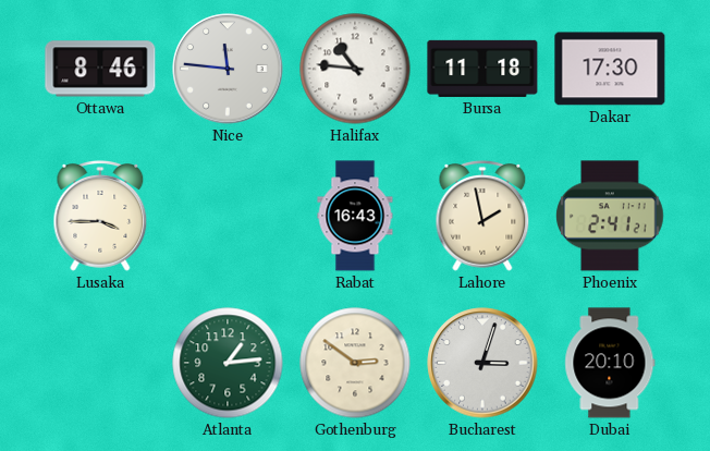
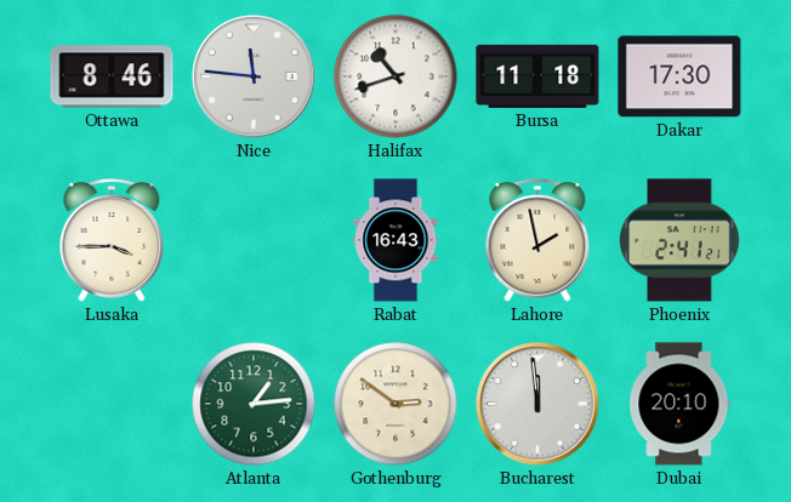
Halifax: 10:46 -> 10:42 (395, 76)
Bucharest: 3:03 -> 11:59 (537, 404)
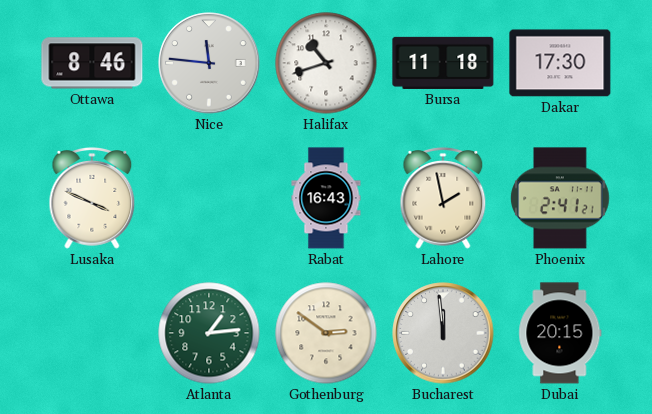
Lusaka: 3:45 -> 3:49 (92, 199)
Dubai: 20:10 -> 20:15 (560, 333)
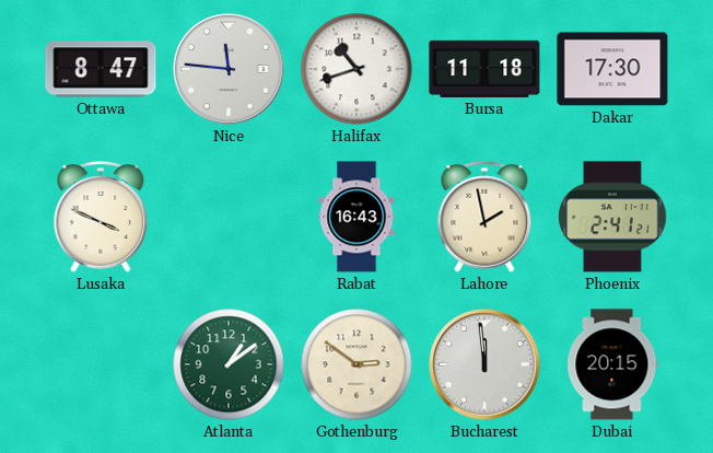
Ottawa: 8:46 -> 8:47 (101, 69)
Atlanta: 1:14 -> 1:09 (229, 364)
